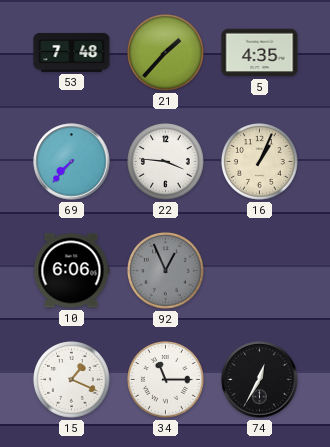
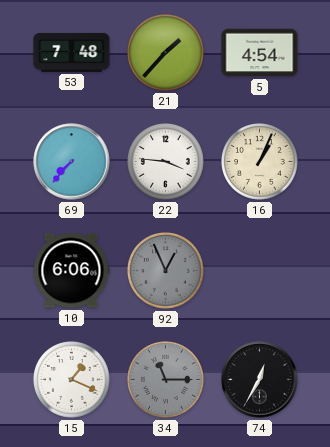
5: 4:35 -> 4:54 (260, 53)
34 dial: white -> grey (166, 380)
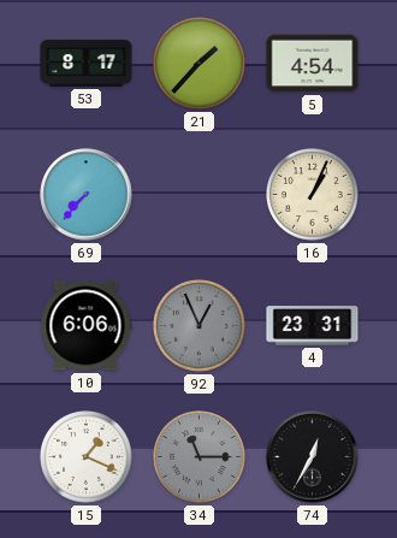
53: 7:48 -> 8:17 (87, 63)
22: 3:46 -> none (166, 162)
4: none -> 23:31 (313, 326)
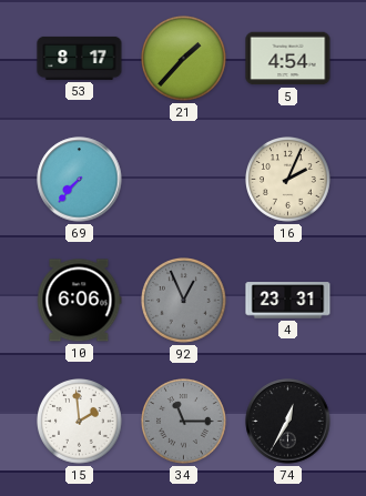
16: 1:04 -> 2:04 (288, 180)
15: 1:19 -> 1:59 (80, 422)
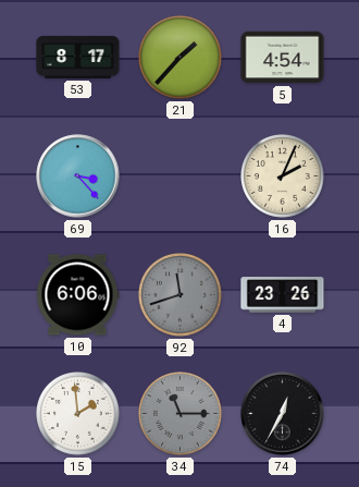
69: 7:37 -> 3:23 (78, 176)
92: 12:56 -> 11:42 (181, 295)
4: 23:31 -> 23:26 (283, 295)
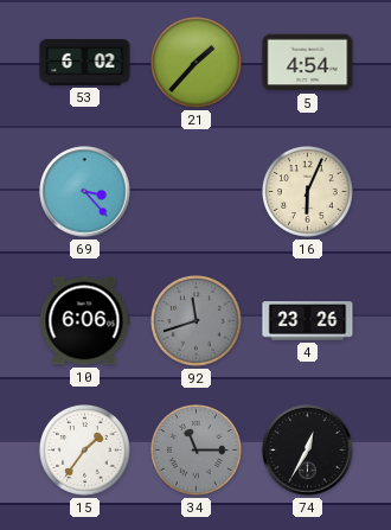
53: 8:17 -> 6:02 (85, 62)
16: 2:04 -> 6:04 (308, 192)
15: 1:59 -> 1:36 (85, 451)
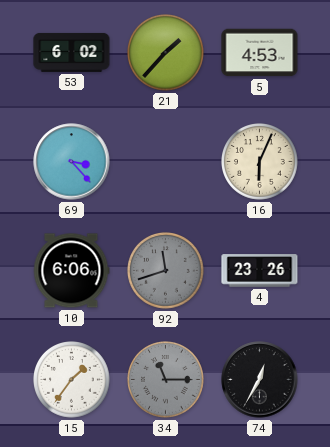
5: 4:54 -> 4:53 (260, 53)
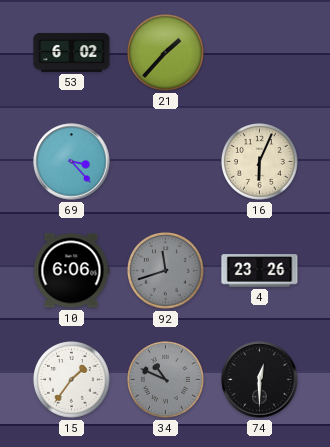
5: 4:53 -> none (260, 53)
34: 11:15 -> 10:49 (166, 380)
74: 12:35 -> 12:30 (260, 380)
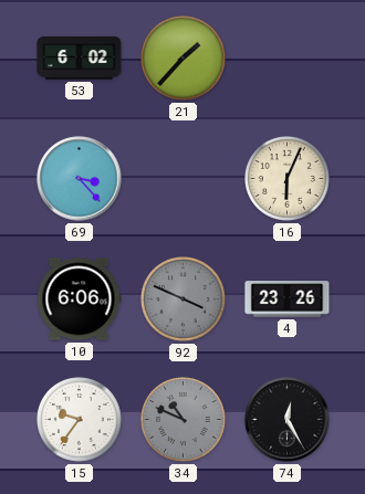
92: 11:42 -> 3:49 (184, 299)
15: 1:36 -> 9:36 (80, 420)
74: 12:30 -> 12:25 (288, 420)
